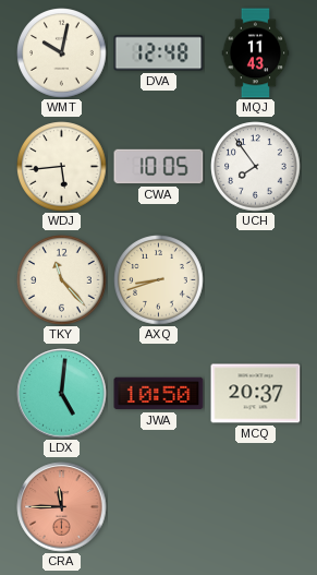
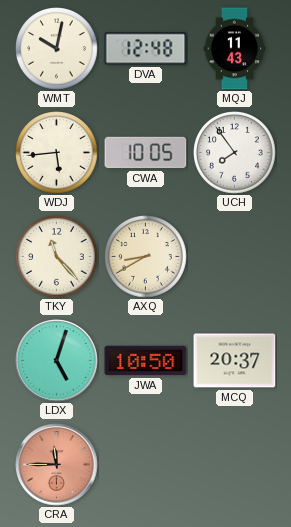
AXQ: 8:42 -> 8:40 (146, 257)
LDX: 5:01 -> 5:03 (57, 361)
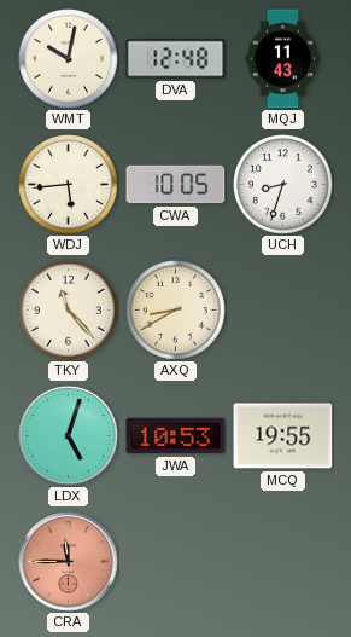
UCH: 7:54 -> 8:33 (283, 185)
JWA: 10:50 -> 10:53 (176, 436)
MCQ: 20:37 -> 19:55 (283, 436)
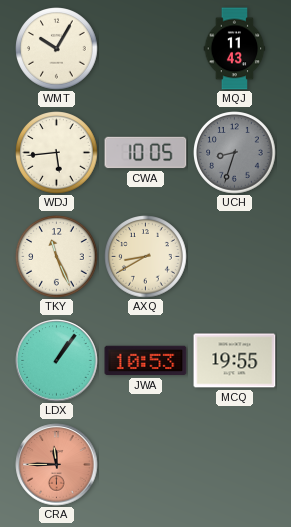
WMT: 10:02 -> 10:05 (57, 49)
DVA: 12:48 -> none (176, 59)
UCH dial: white -> grey (235, 153)
TKY: 11:23 -> 11:26 (57, 257)
LDX: 5:03 -> 1:06 (57, 361)
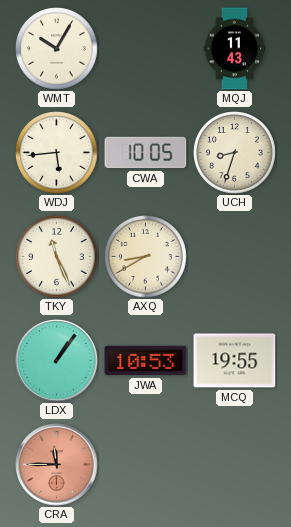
UCH dial: grey -> cream (235, 153)
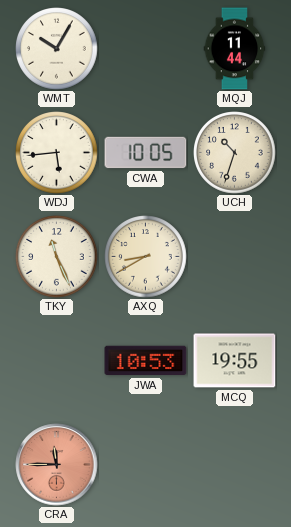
MQJ: 11:43 -> 11:44 (235, 49)
UCH: 8:33 -> 10:33 (235, 153)
LDX: 1:06 -> none (57, 361)
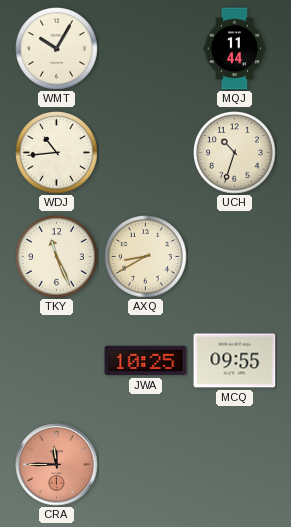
WDJ: 5:44 -> 10:44 (57, 153)
CWA: 10:05 -> none (146, 153)
JWA: 10:53 -> 10:25 (146, 361)
MCQ: 19:55 -> 09:55 (235, 361)
